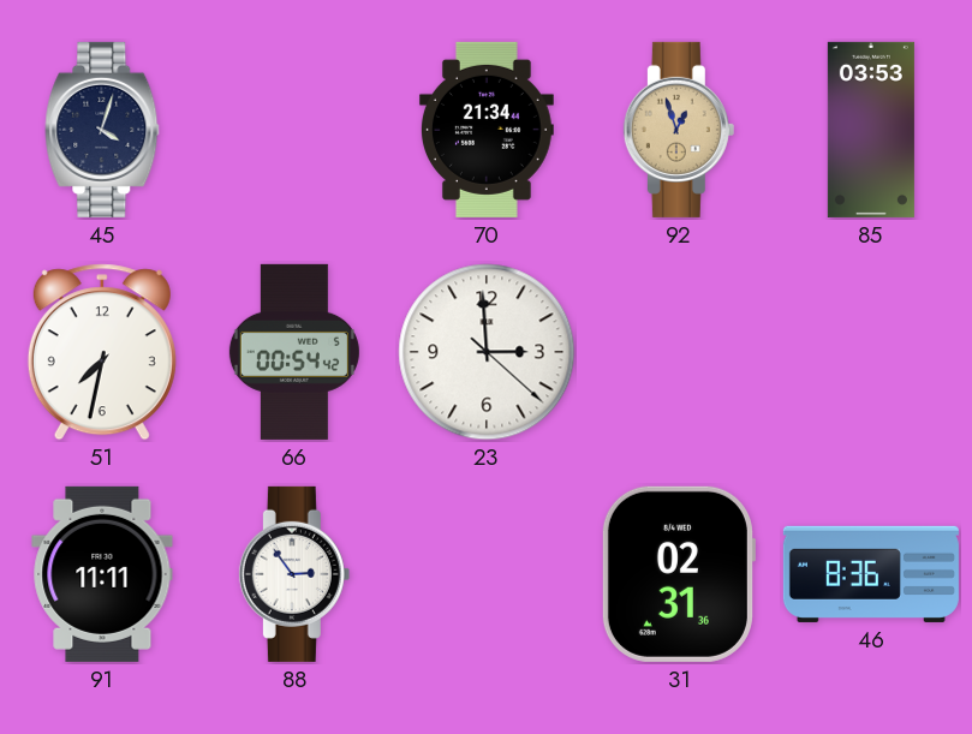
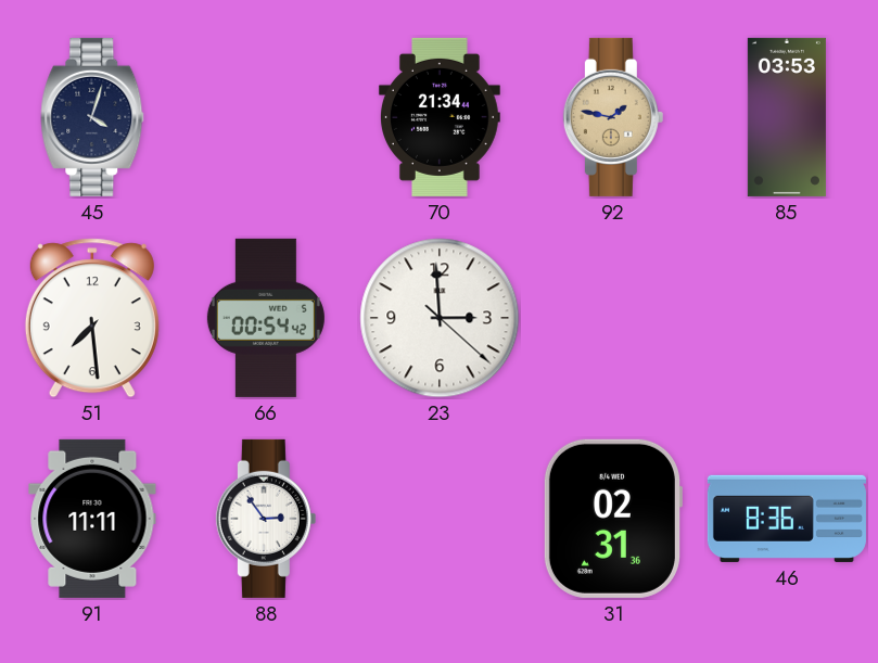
92: 12:57 -> 1:47 (613, 117)
51: 7:32 -> 7:29 (92, 318)
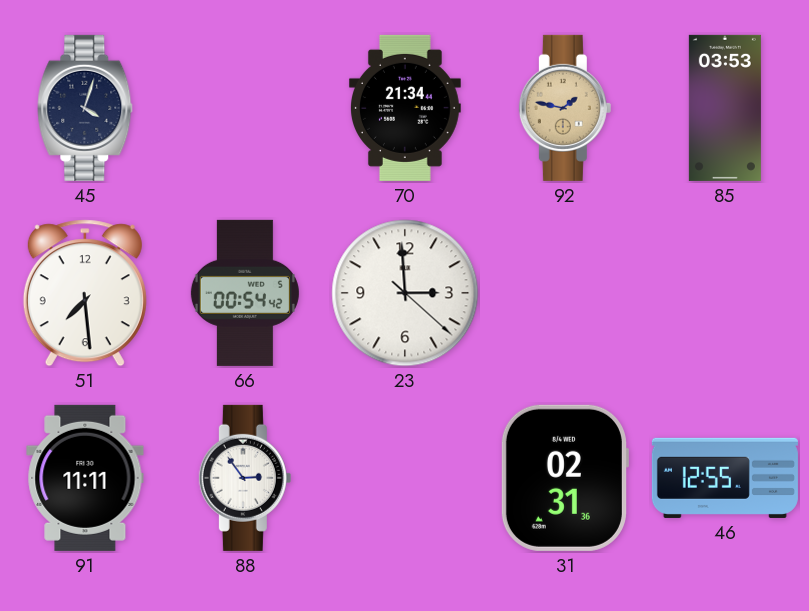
46: 8:36 -> 12:55 (725, 478)
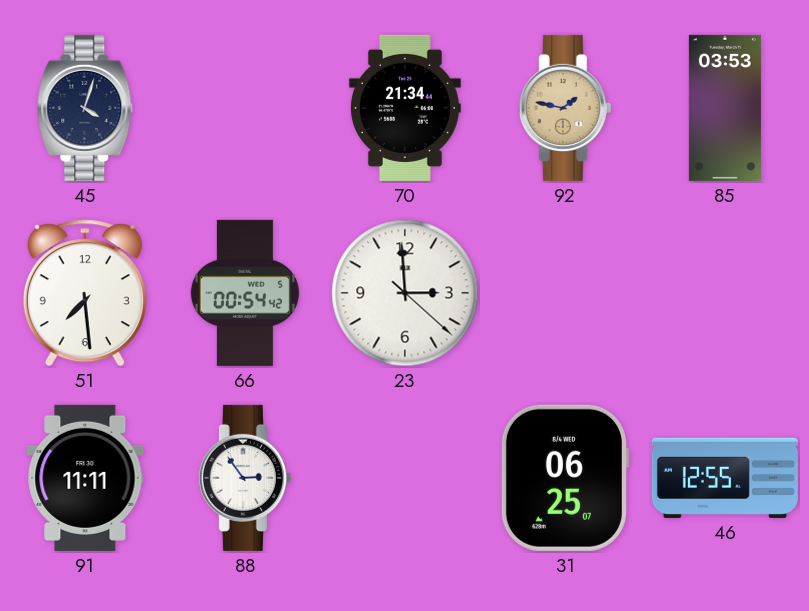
31: 02:31 -> 06:25 (564, 478)
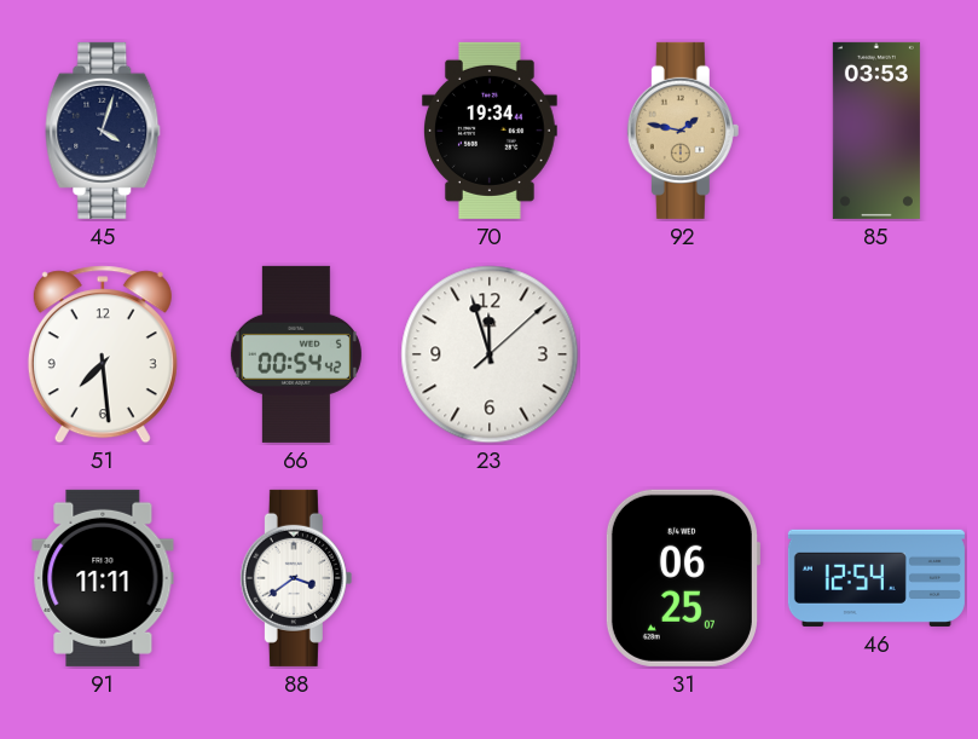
70: 21:34 -> 19:34 (490, 131)
23: 2:59 -> 11:57 (490, 354)
88: 2:54 -> 3:39 (296, 578)
46: 12:55 -> 12:54 (876, 578)
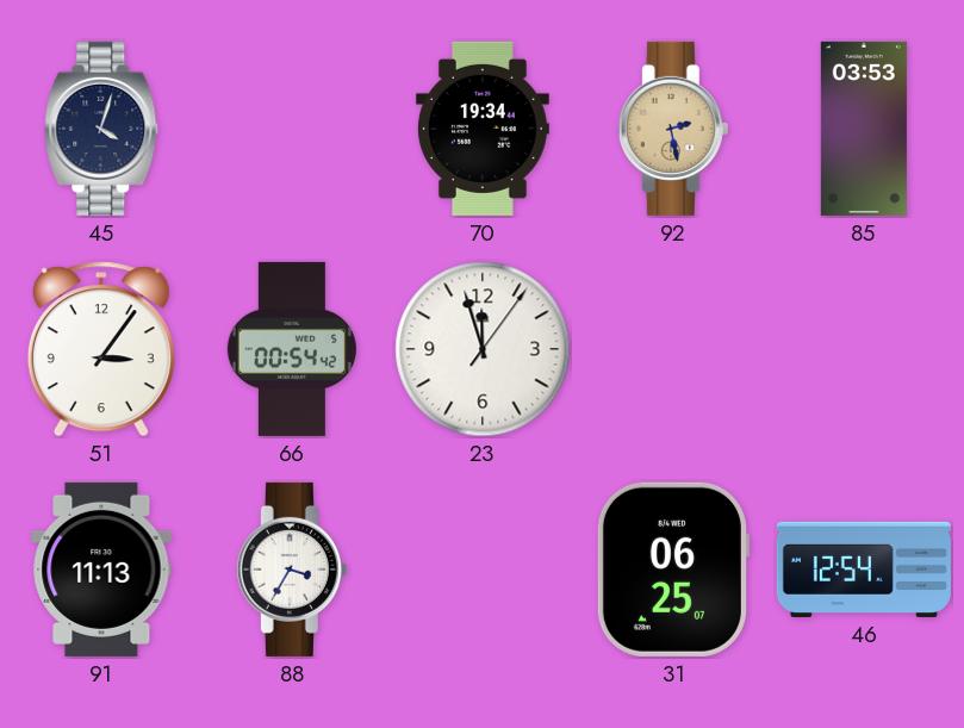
92: 1:47 -> 2:28 (673, 129)
51: 7:29 -> 3:06 (101, 349)
23: 11:57:08 -> 11:57:06 (483, 349)
91: 11:11 -> 11:13 (101, 570)
88: 3:39 -> 3:35 (292, 570)
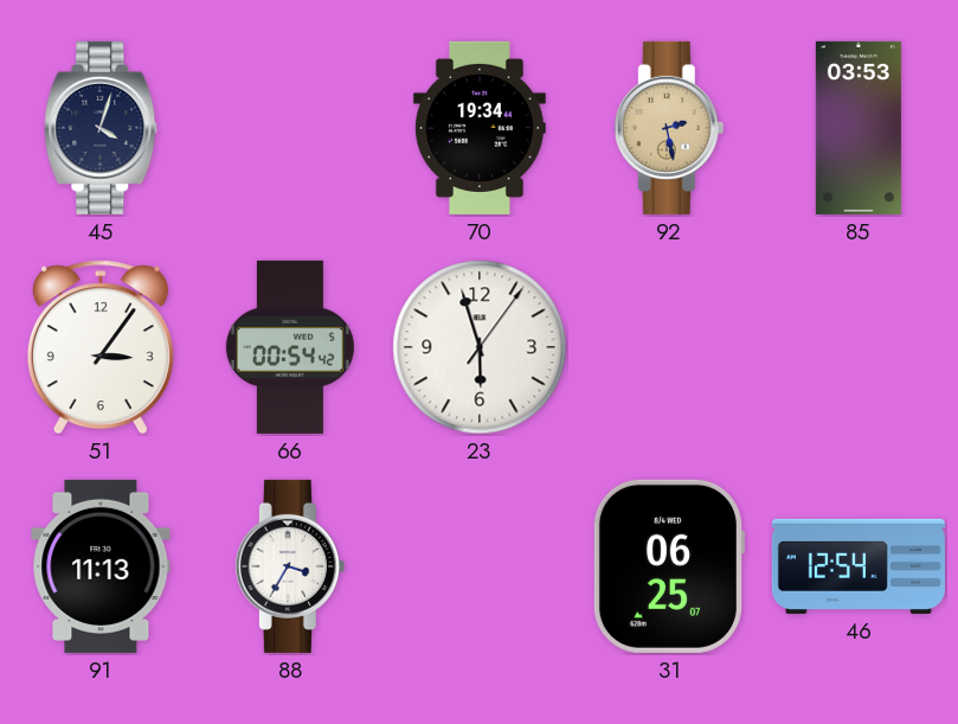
23: 11:57 -> 5:57 (480, 347)
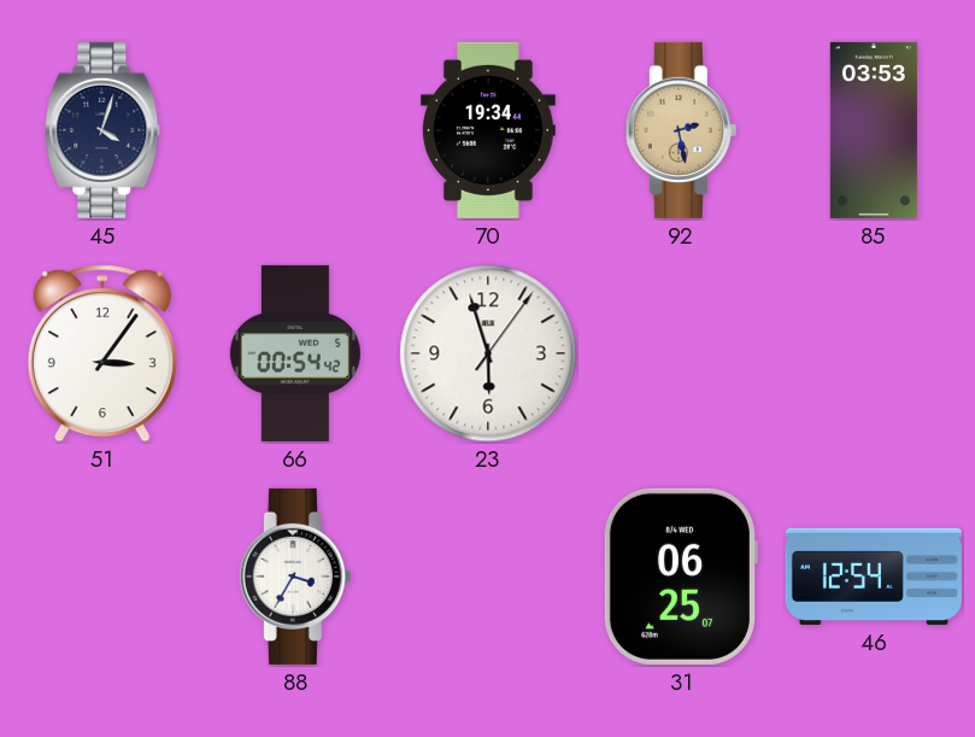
91: 11:13 -> none (101, 566)
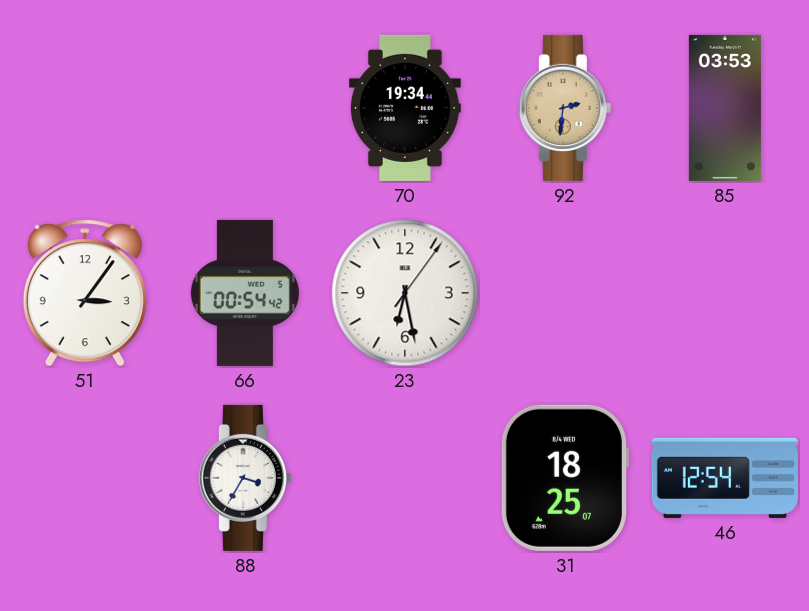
45: 4:03 -> none (102, 130)
92: 2:28 -> 2:31 (565, 108)
23: 5:57 -> 6:28 (405, 293)
31: 06:25 -> 18:25 (564, 478)
